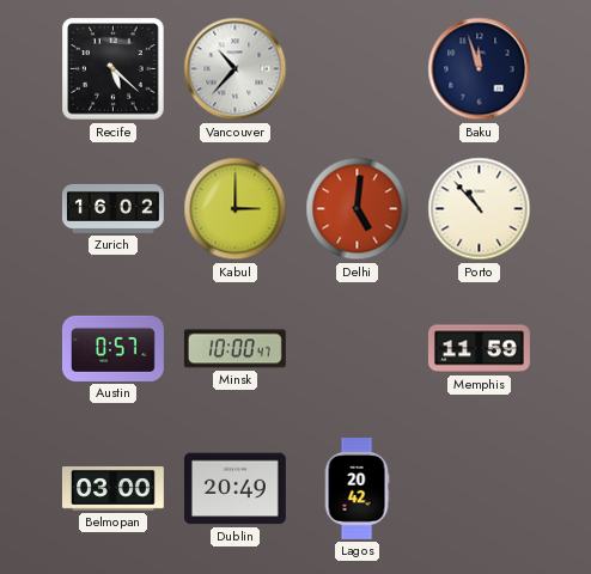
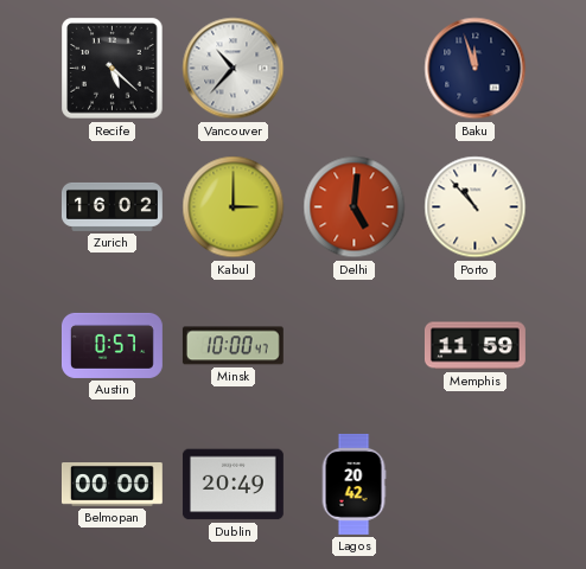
Belmopan: 03:00 -> 00:00 (112, 485)
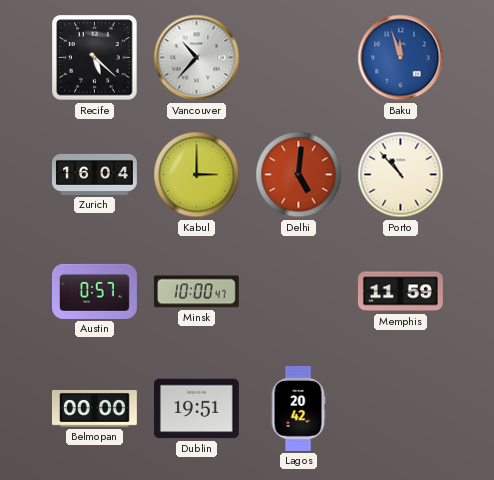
Baku dial: navy -> blue (401, 58)
Zurich: 16:02 -> 16:04 (94, 174)
Dublin: 20:49 -> 19:51 (196, 409)
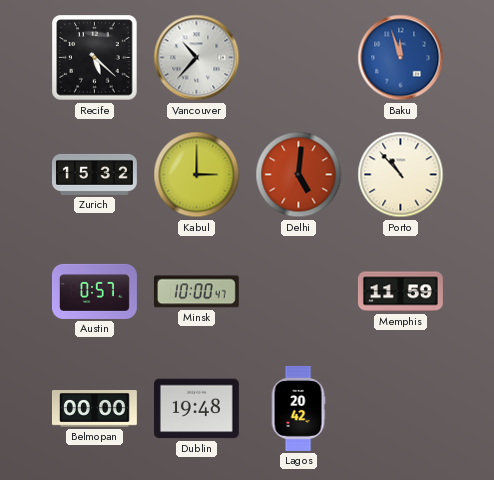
Zurich: 16:04 -> 15:32 (94, 174)
Dublin: 19:51 -> 19:48 (196, 409)
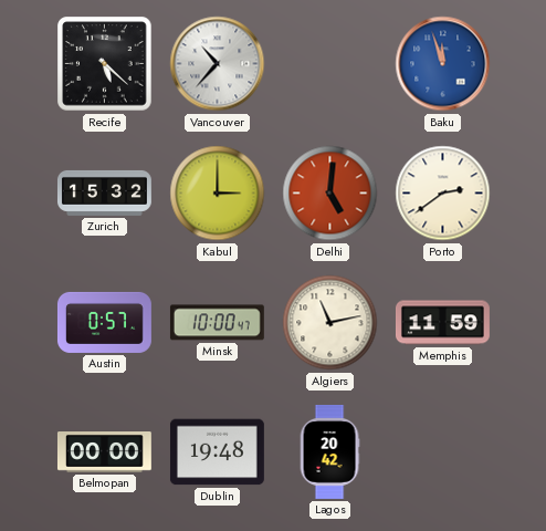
Porto: 10:53 -> 2:39 (443, 194)
Algiers: none -> 11:13 (330, 323)
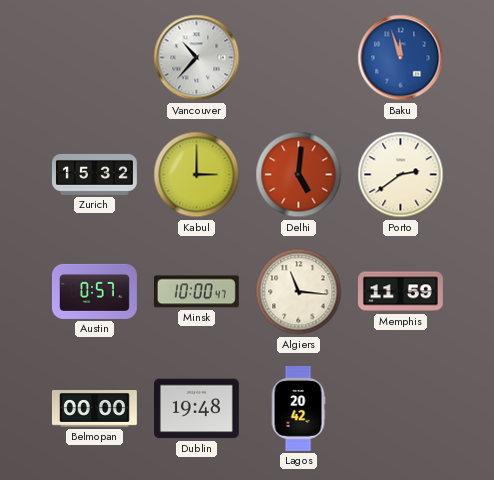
Recife: 5:22 -> none (105, 64)
Algiers: 11:13 -> 11:16 (299, 292)
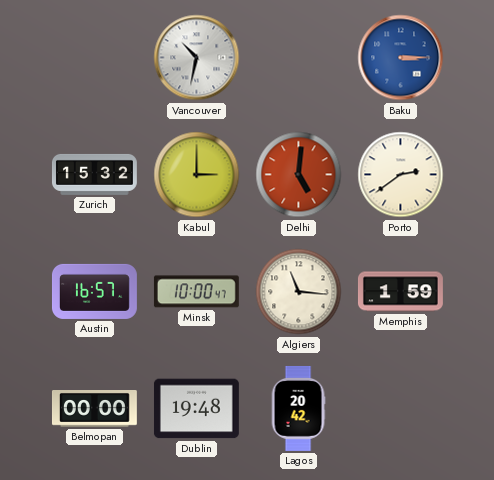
Vancouver: 10:37 -> 10:32 (197, 58)
Baku: 11:57 -> 3:15 (401, 58)
Austin: 0:57 -> 16:57 (94, 291)
Memphis: 11:59 -> 1:59 (400, 292)
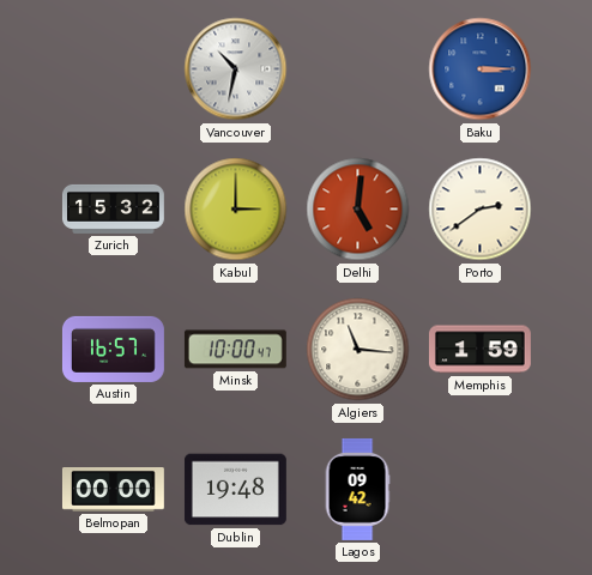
Lagos: 20:42 -> 09:42 (357, 489)
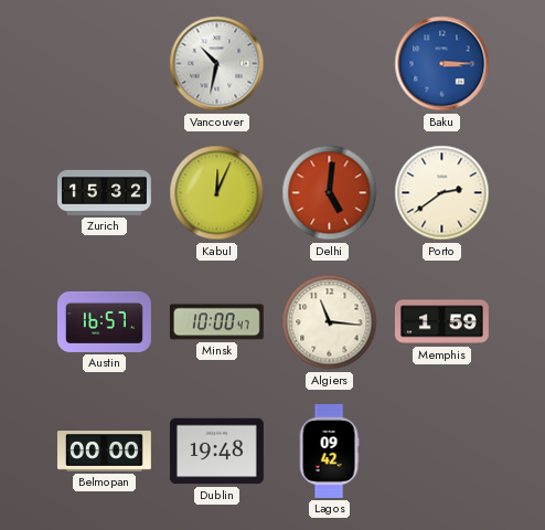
Kabul: 3:00 -> 12:04 (217, 193)
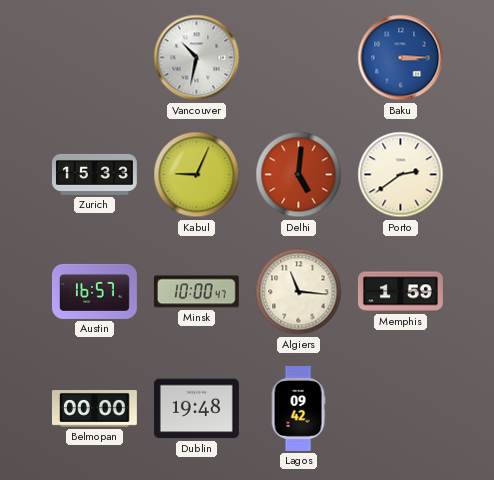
Zurich: 15:32 -> 15:33 (94, 174)
Kabul: 12:04 -> 9:04 (197, 175)
